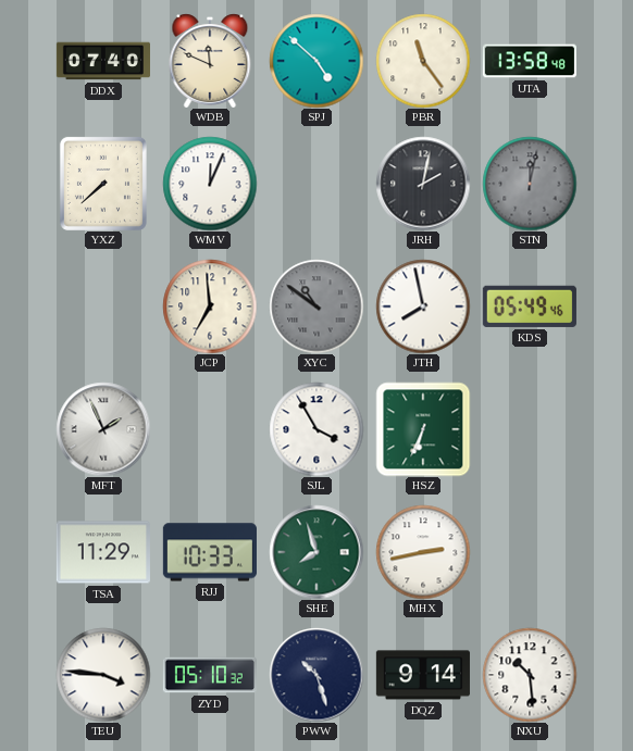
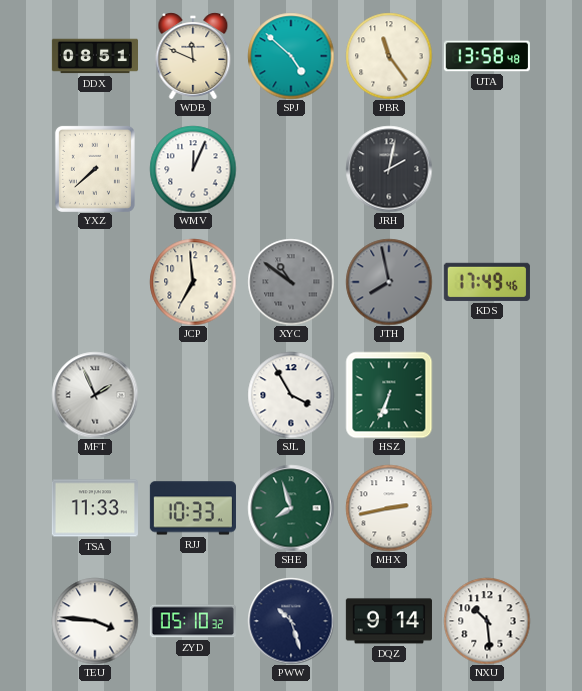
DDX: 07:40 -> 08:51 (94, 56)
STN: 12:02 -> none (530, 184)
JTH dial: white -> grey (389, 282)
KDS: 05:49 -> 17:49 (487, 282)
TSA: 11:29 -> 11:33 (95, 508)
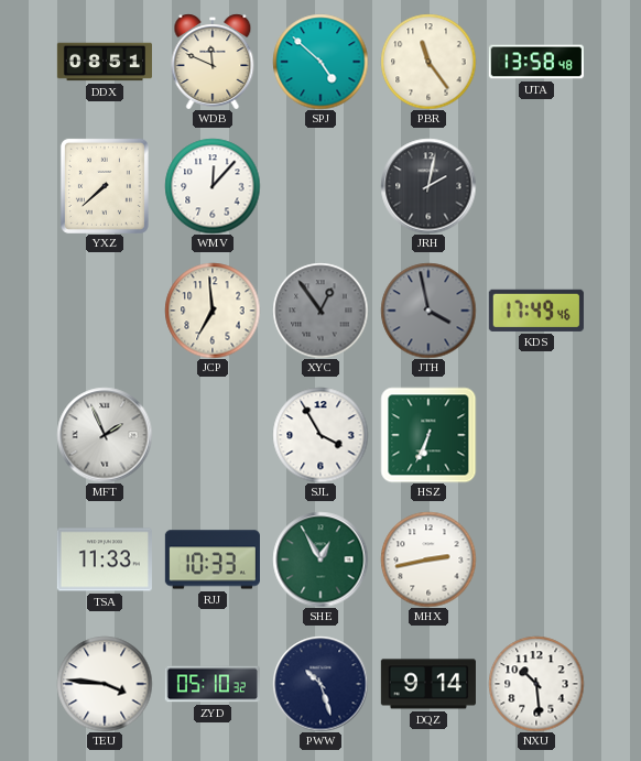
WMV: 12:04 -> 12:07 (213, 186)
XYC: 10:51 -> 12:54 (320, 311)
JTH: 7:58 -> 3:58 (428, 311)
SHE: 7:57 -> 12:55 (320, 559)
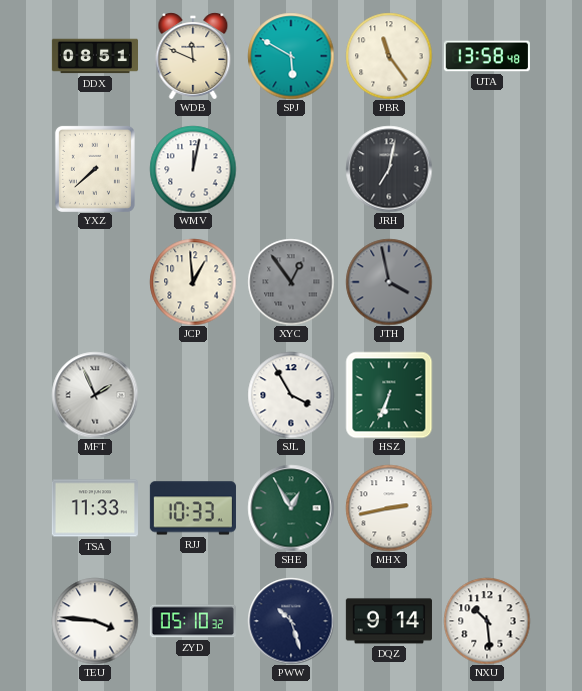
SPJ: 4:52 -> 5:50 (291, 56)
WMV: 12:07 -> 12:02 (193, 169)
JRH: 2:02 -> 7:02 (389, 169)
JCP: 6:59 -> 12:59 (193, 282)
KDS: 17:49 -> none (536, 311)
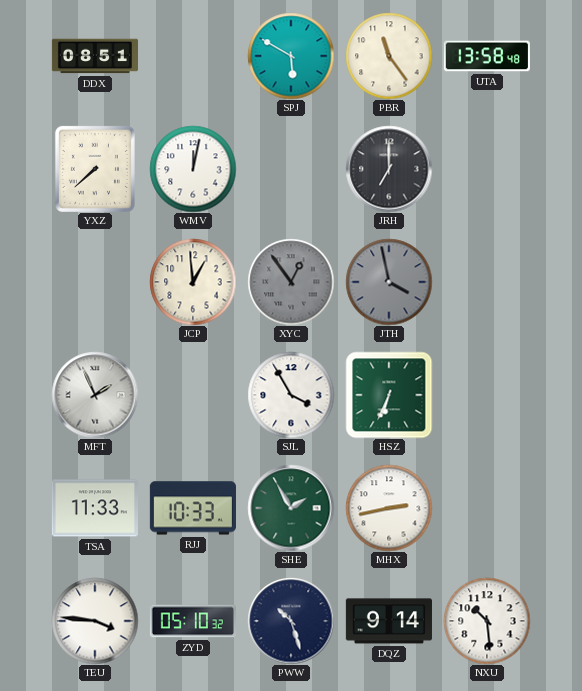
WDB: 11:49 -> none (193, 56)
JRH: 7:02 -> 7:00 (389, 169)
SHE: 12:55 -> 1:55 (291, 508)
